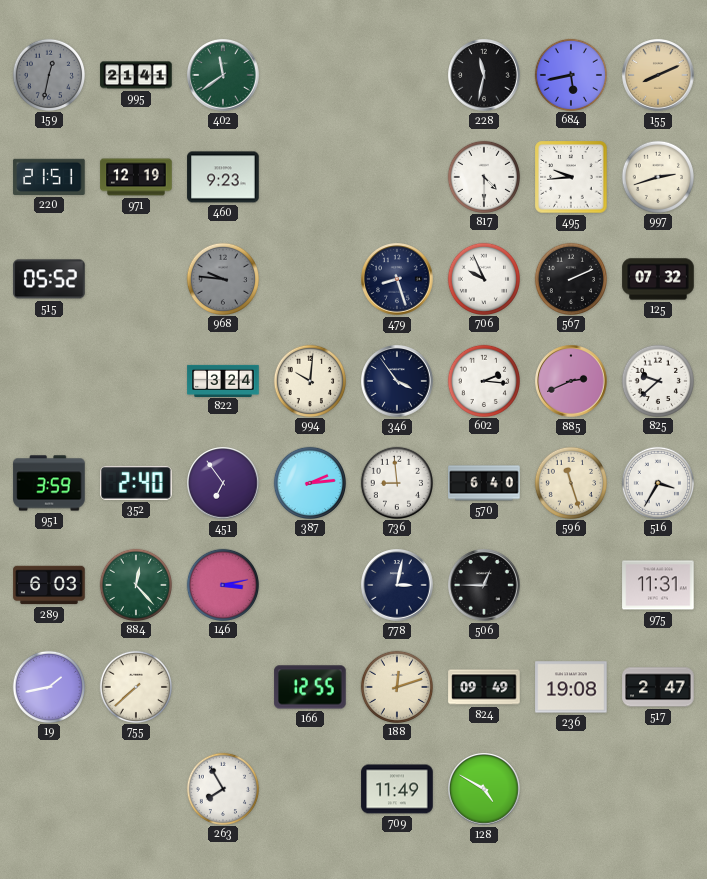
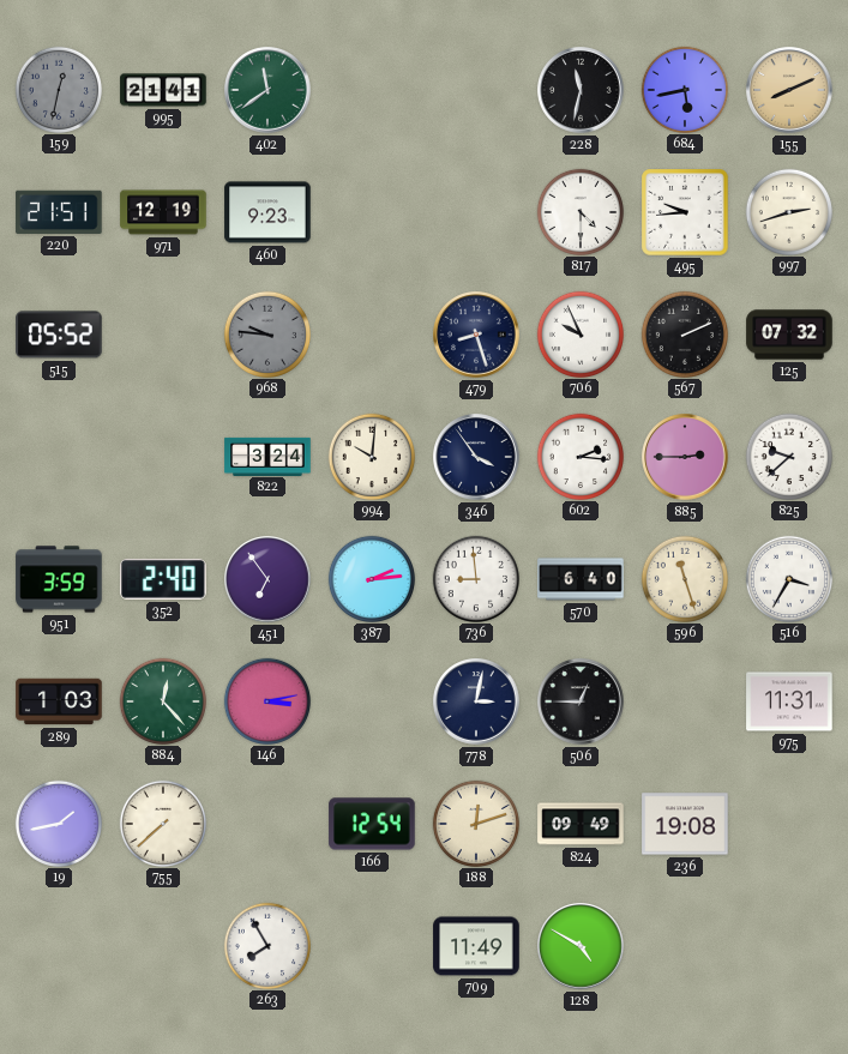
885: 2:41 -> 2:45 (685, 457)
289: 6:03 -> 1:03 (59, 701)
166: 12:55 -> 12:54 (372, 824)
517: 2:47 -> none (658, 687)
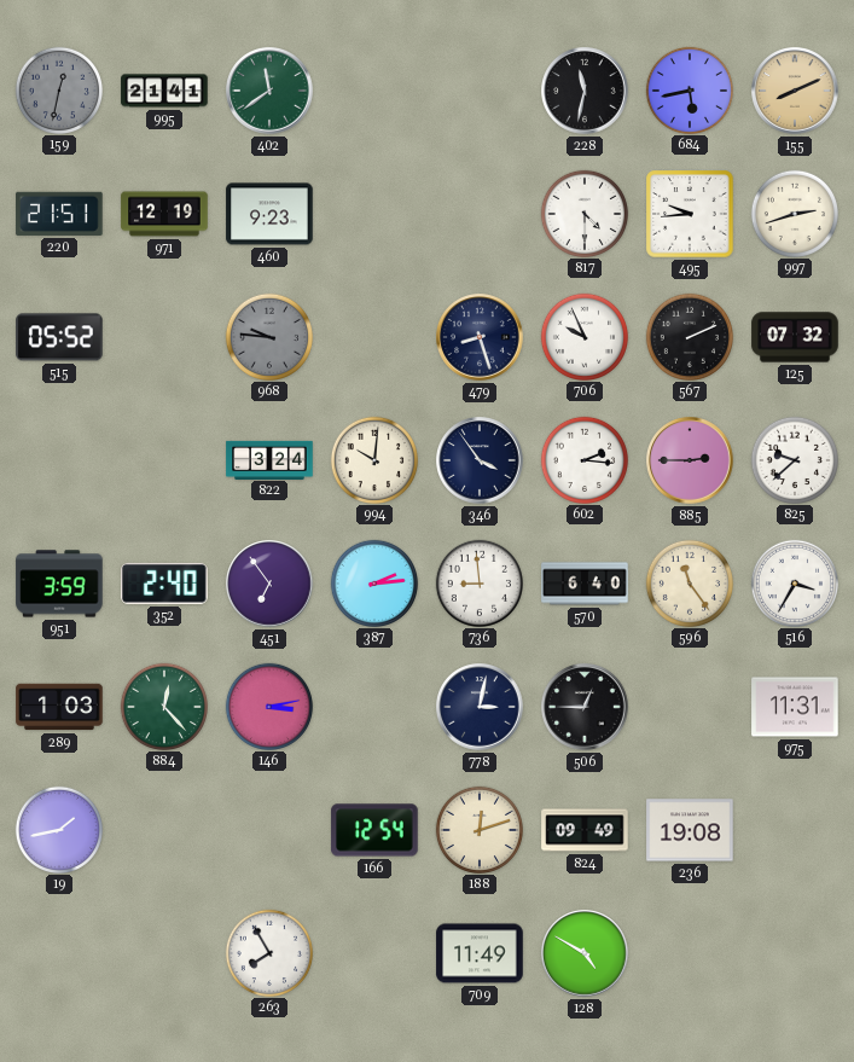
596: 11:27 -> 11:24 (689, 582)
755: 7:38 -> none (162, 823)
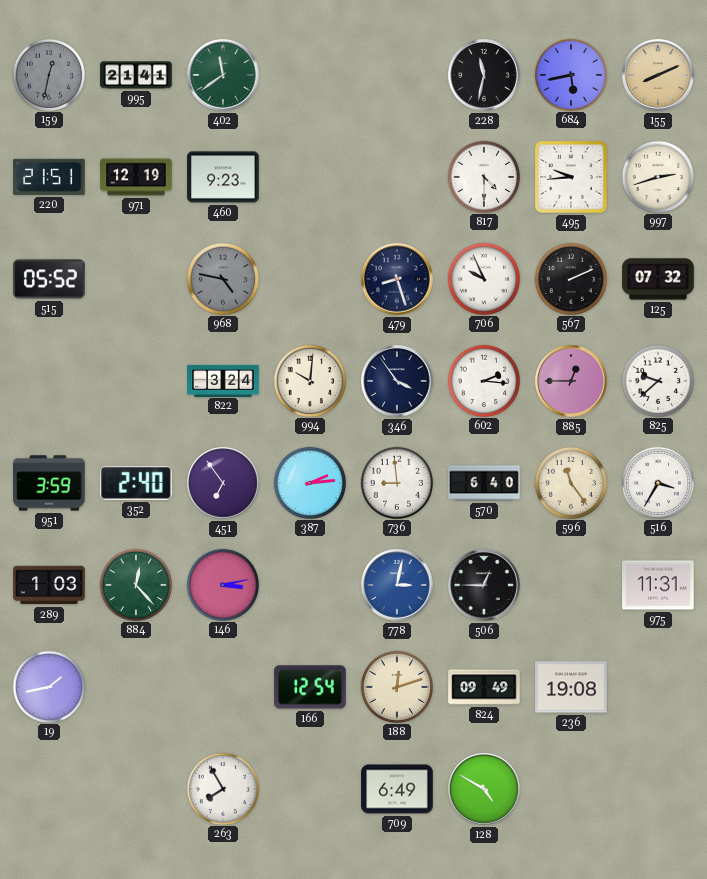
968: 9:46 -> 4:47 (222, 278)
885: 2:45 -> 12:45 (571, 381)
778 dial: navy -> blue (397, 585)
709: 11:49 -> 6:49 (397, 789)
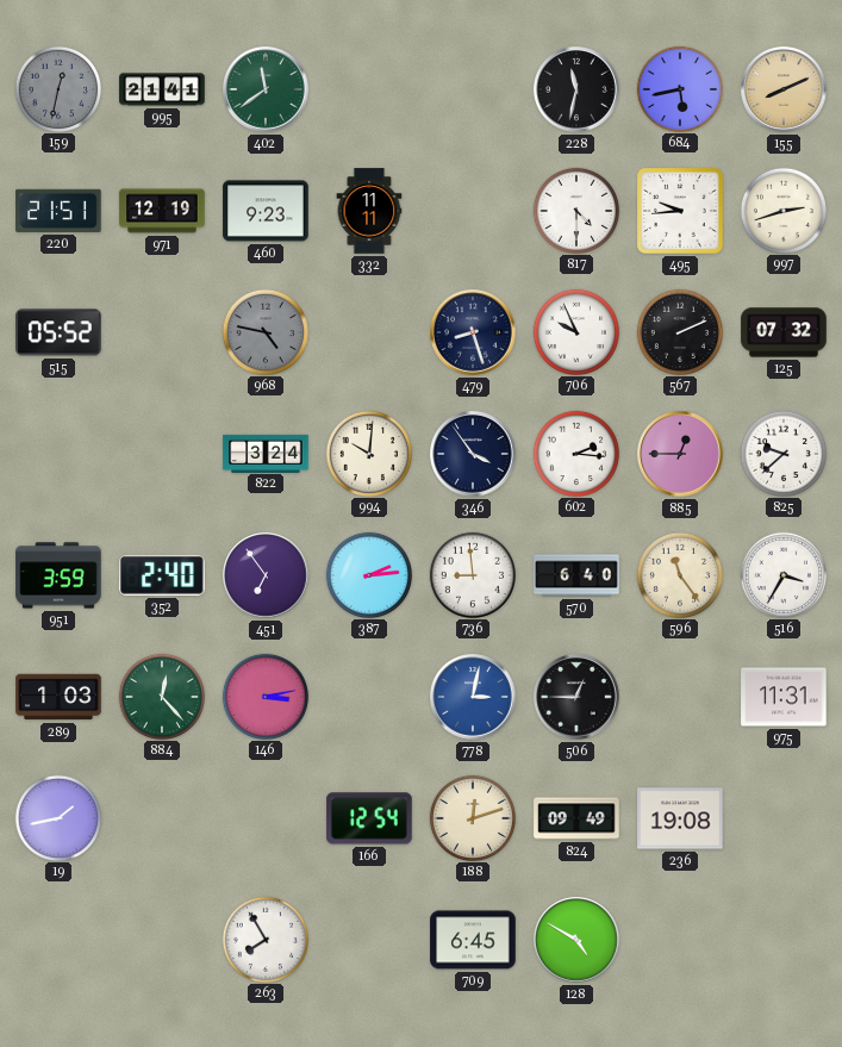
332: none -> 11:11 (369, 211)
709: 6:49 -> 6:45 (473, 940)
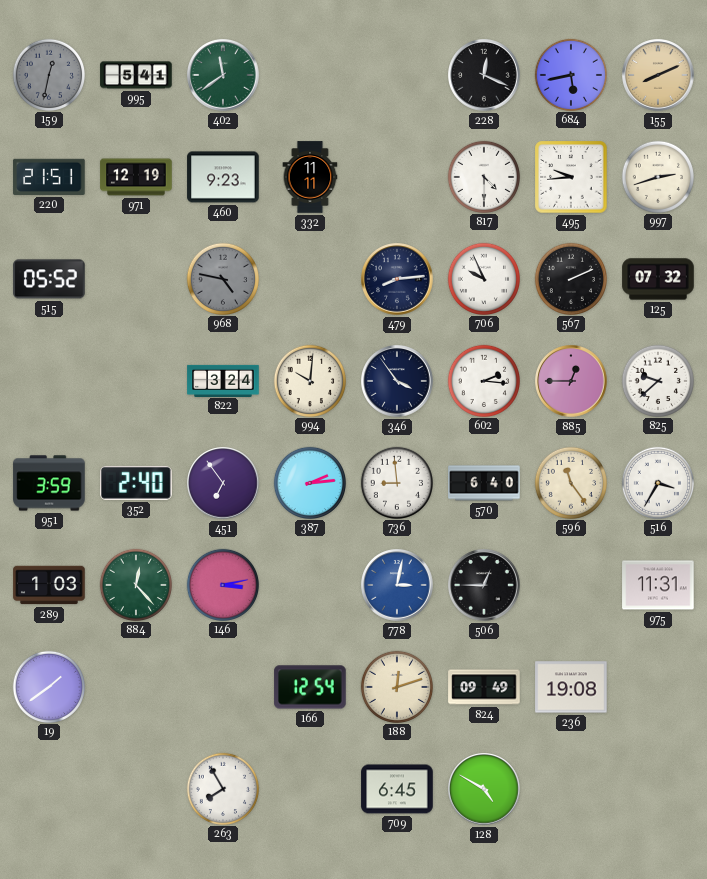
995: 21:41 -> 5:41 (136, 75)
228: 11:32 -> 12:19 (484, 75)
479: 8:27 -> 8:14 (397, 279)
19: 1:43 -> 1:39 (48, 686)
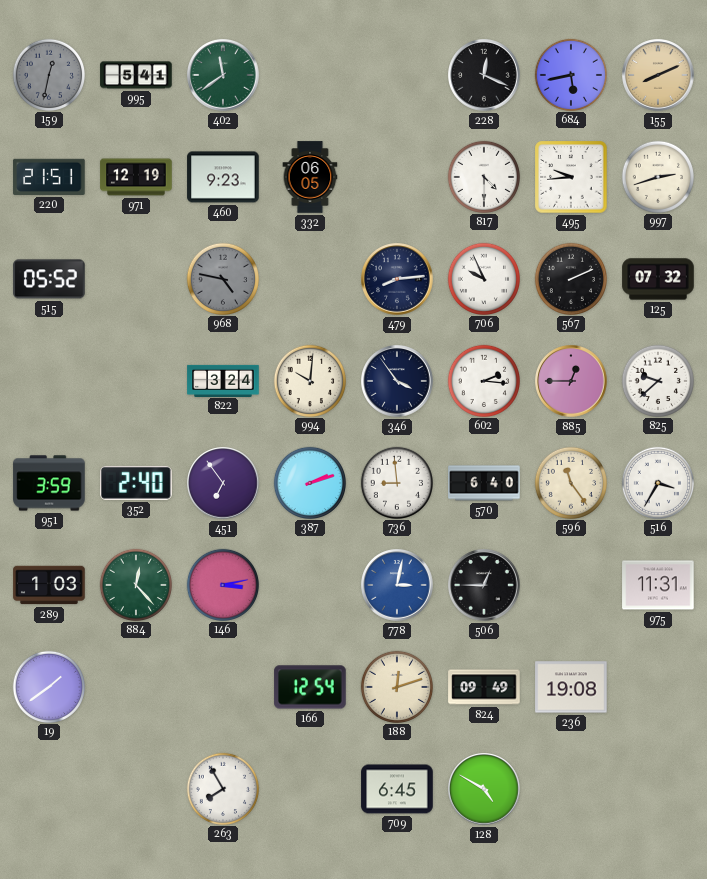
332: 11:11 -> 06:05 (310, 177)
387: 2:14 -> 2:12 (309, 482)
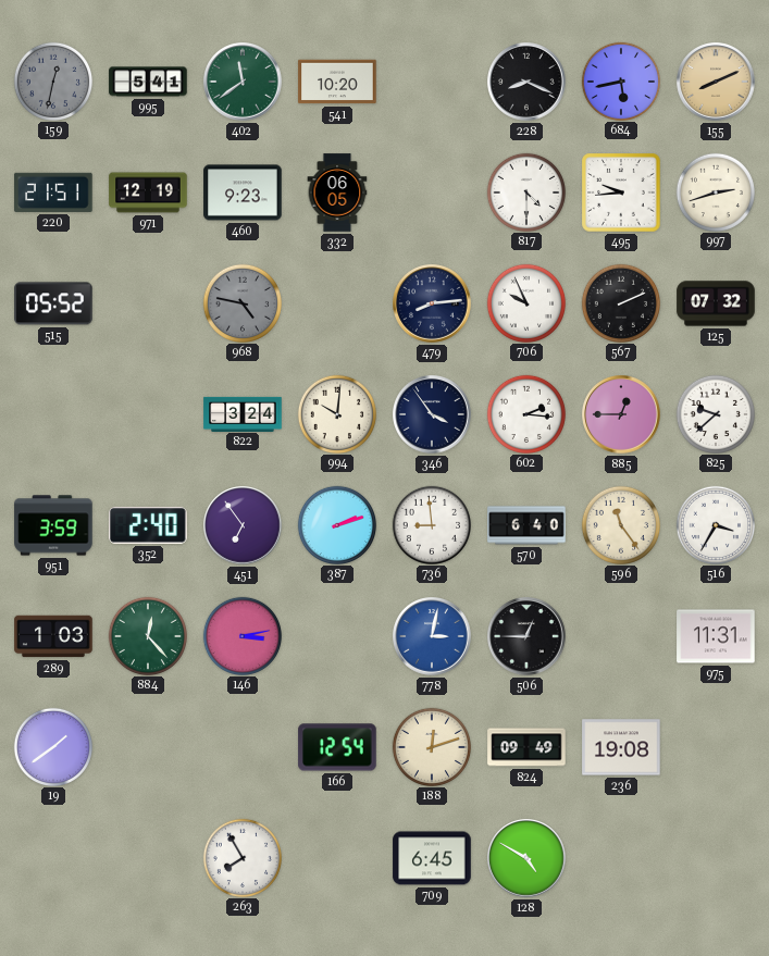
541: none -> 10:20 (337, 82)
228: 12:19 -> 8:19 (526, 82)
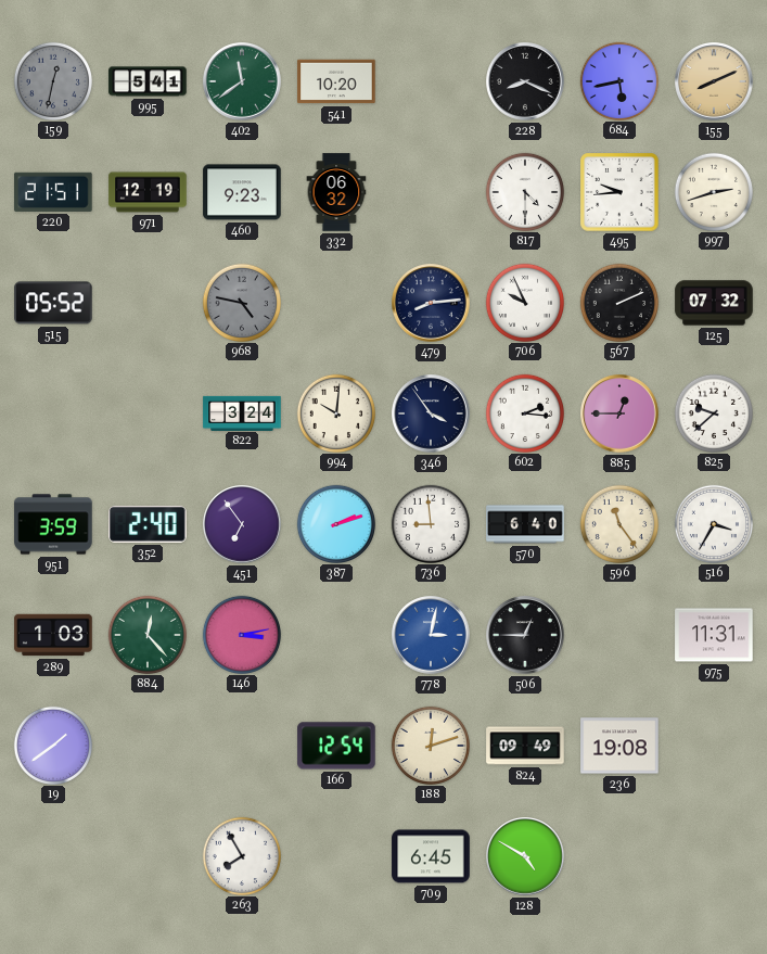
332: 06:05 -> 06:32 (336, 192)
